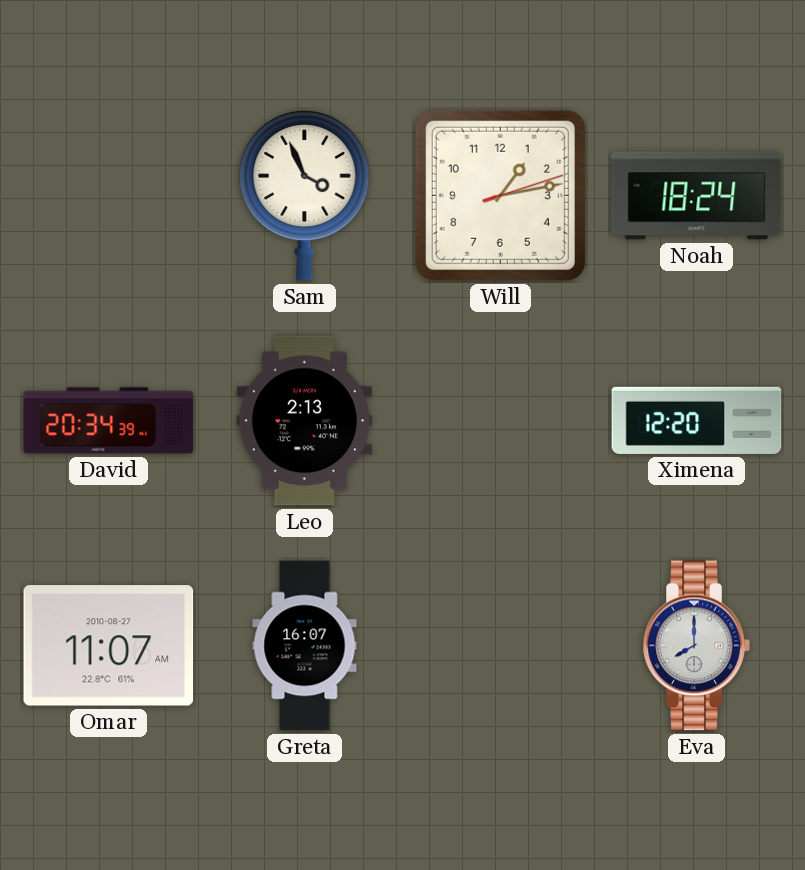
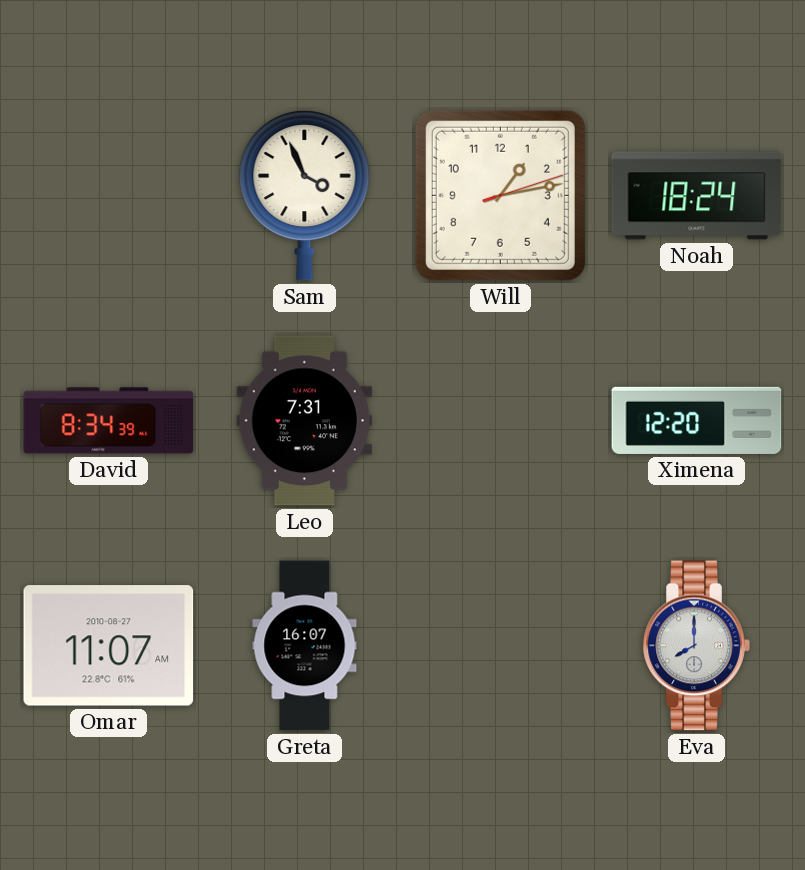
David: 20:34 -> 8:34 (109, 421)
Leo: 2:13 -> 7:31 (304, 421)
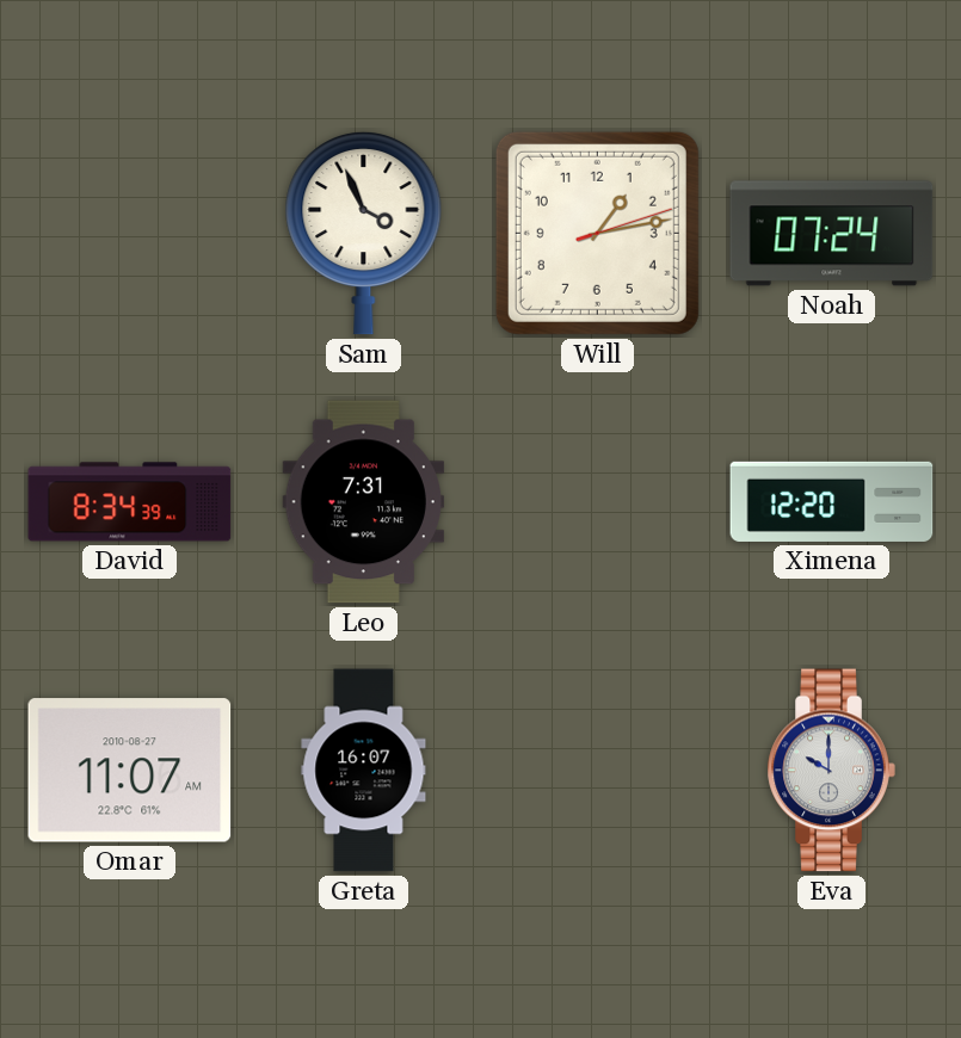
Noah: 18:24 -> 07:24 (832, 234)
Eva: 8:00 -> 10:00 (831, 771)
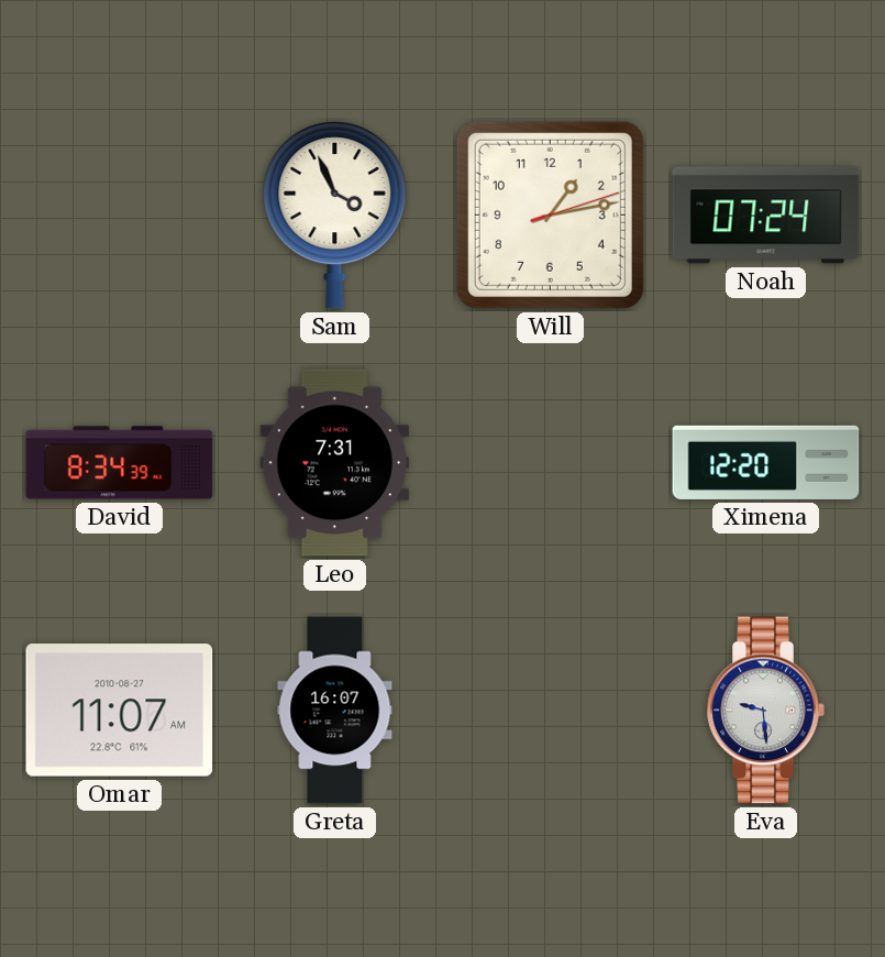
Eva: 10:00 -> 9:29 (765, 711)
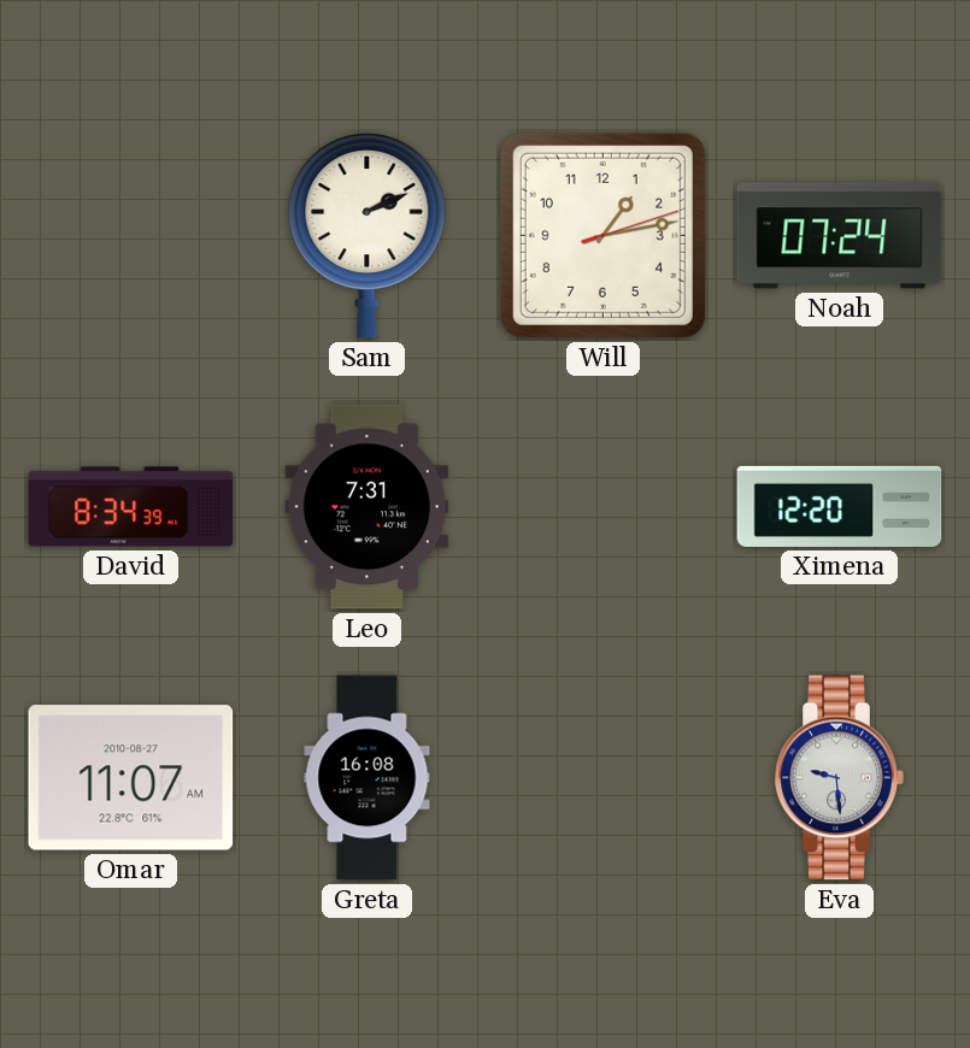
Sam: 3:56 -> 2:11 (368, 235)
Greta: 16:07 -> 16:08 (368, 778)
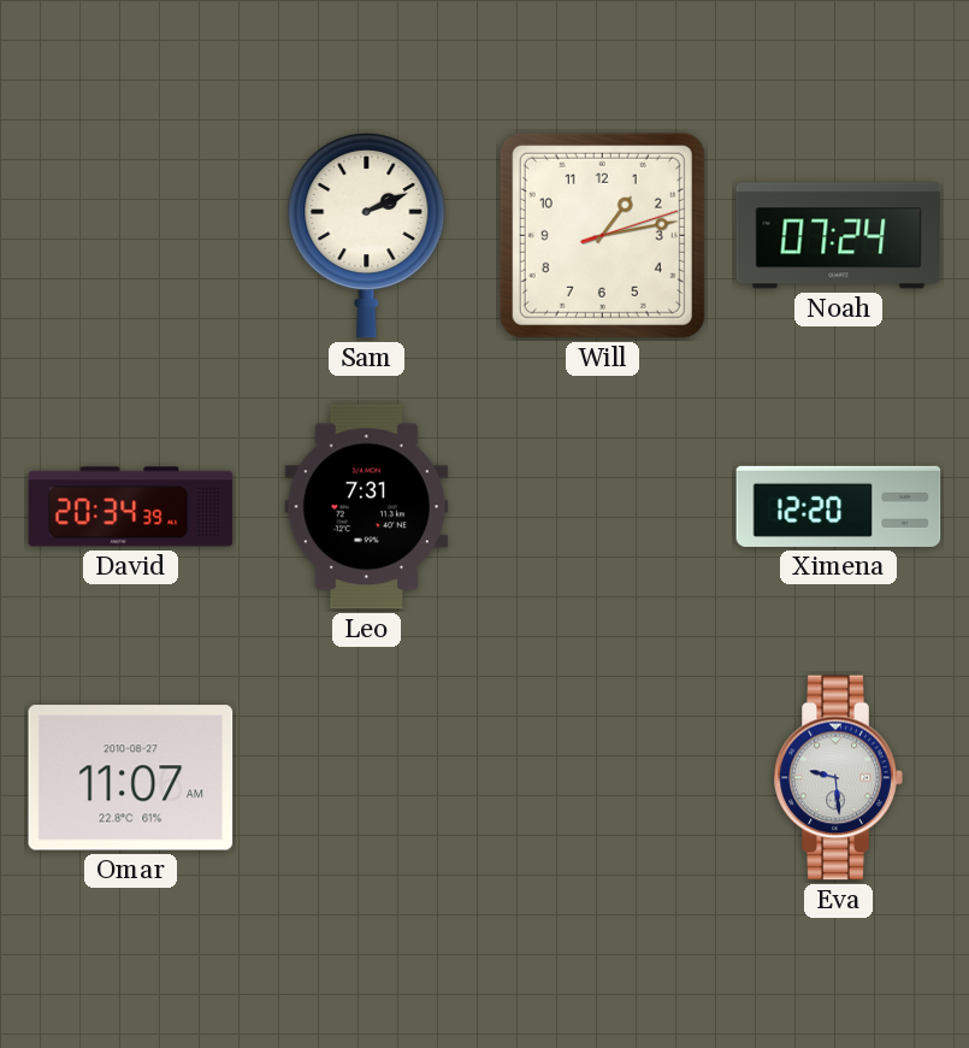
David: 8:34 -> 20:34 (131, 507)
Greta: 16:08 -> none (368, 778)
